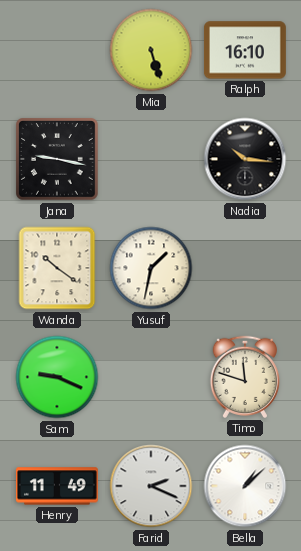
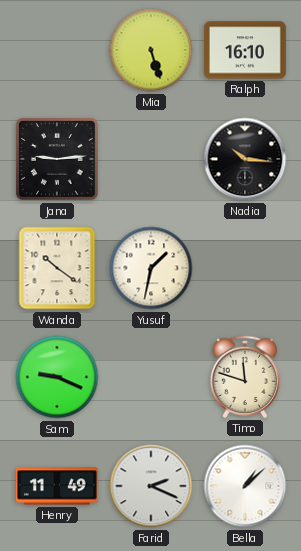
Jana: 9:17 -> 9:14 (58, 160)
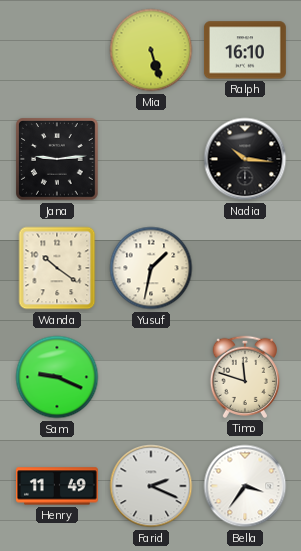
Bella: 1:08 -> 3:36 (245, 486)
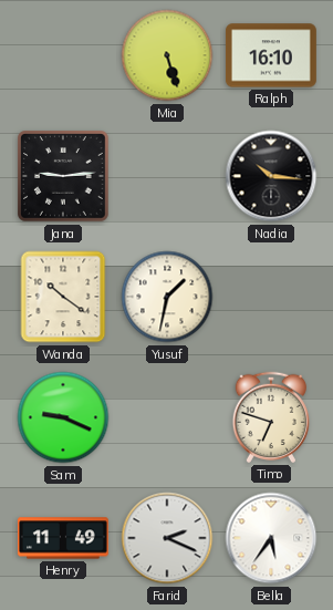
Timo: 11:48 -> 6:48 (270, 417)
Bella: 3:36 -> 5:36 (271, 538)
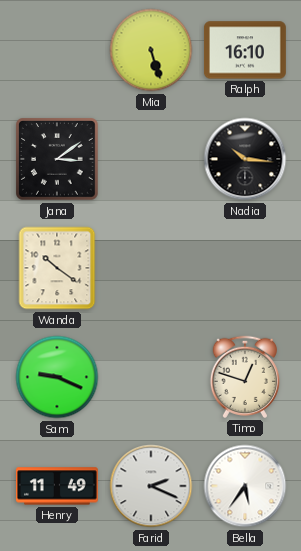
Jana: 9:14 -> 3:09 (58, 160)
Yusuf: 1:32 -> none (167, 297)
Timo: 6:48 -> 12:48 (244, 377)
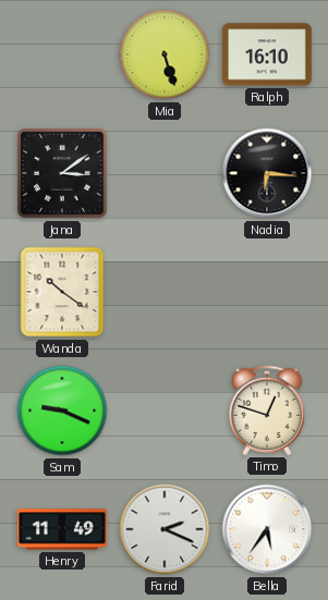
Nadia: 10:16 -> 6:16 (267, 173)
